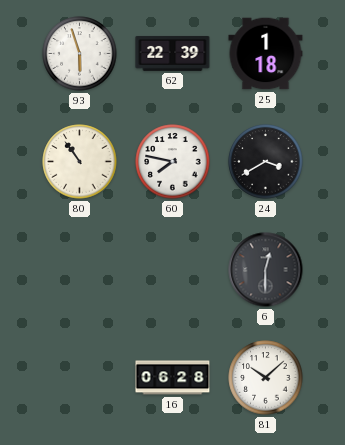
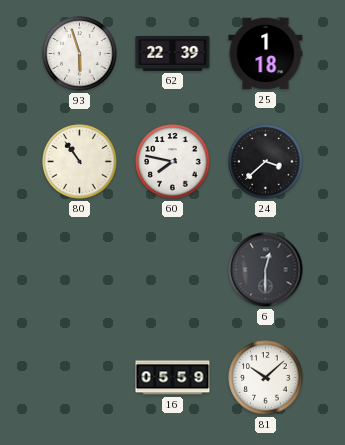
24: 3:40 -> 3:38 (266, 162)
16: 06:28 -> 05:59 (173, 378)
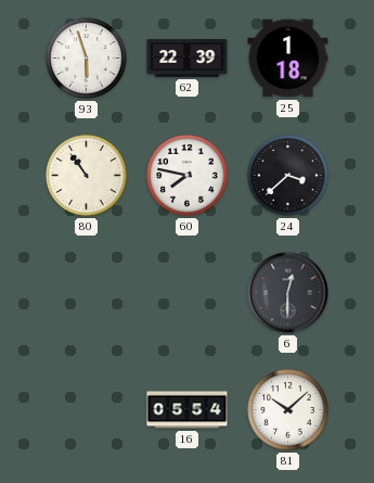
16: 05:59 -> 05:54 (188, 410)
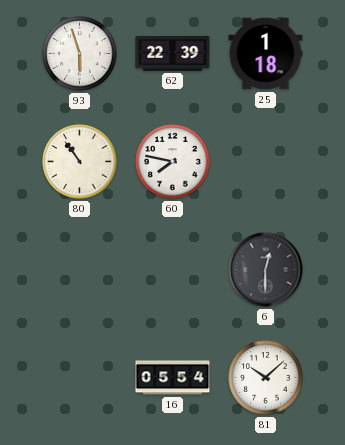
24: 3:38 -> none (288, 176)
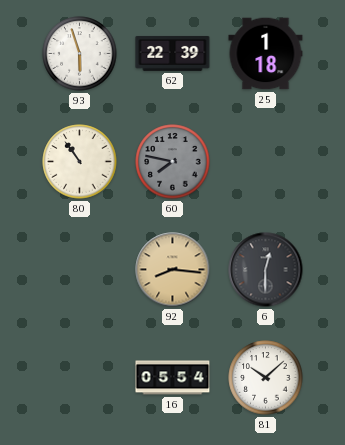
60 dial: white -> grey (173, 162)
92: none -> 8:16 (173, 270)
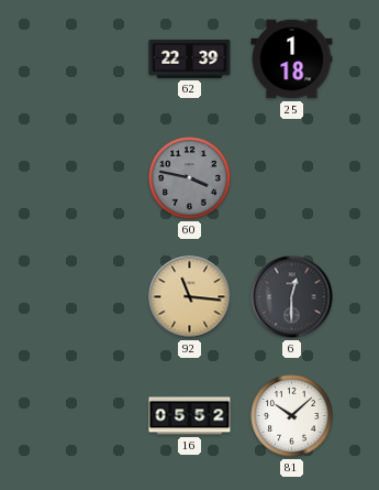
93: 5:57 -> none (80, 54)
80: 10:54 -> none (80, 162)
60: 7:47 -> 3:47 (190, 178)
92: 8:16 -> 11:16 (190, 297)
16: 05:54 -> 05:52 (190, 416)
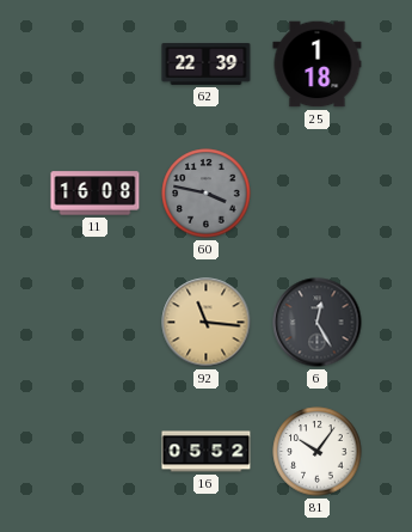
11: none -> 16:08 (96, 194)
6: 12:30 -> 12:25 (318, 323)
81: 10:08 -> 10:06 (318, 452)
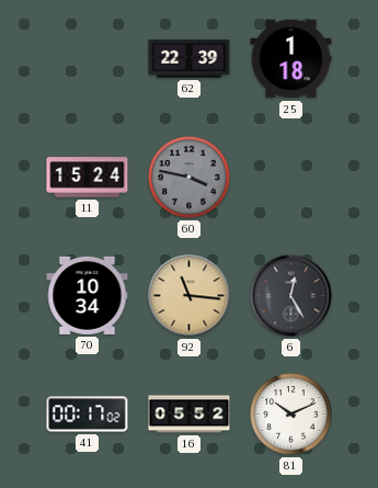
11: 16:08 -> 15:24 (88, 178)
70: none -> 10:34 (88, 295)
41: none -> 00:17 (88, 415)
81: 10:06 -> 10:11 (291, 415)
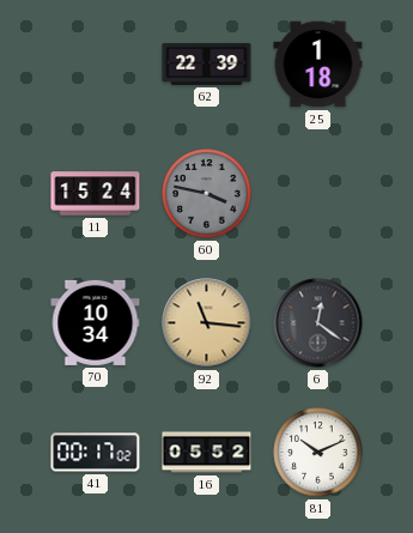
6: 12:25 -> 12:21 (318, 323)
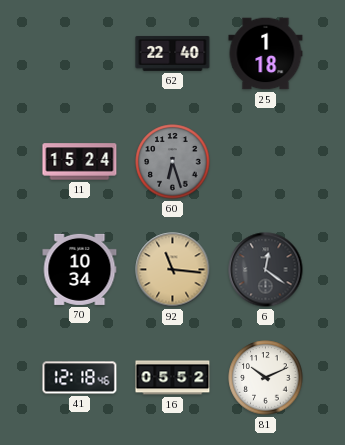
62: 22:39 -> 22:40 (173, 53)
60: 3:47 -> 6:27 (173, 162)
41: 00:17 -> 12:18 (80, 378)
